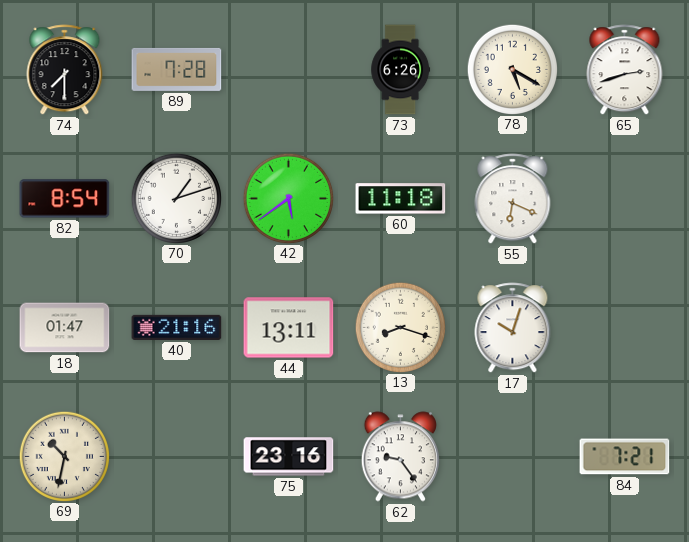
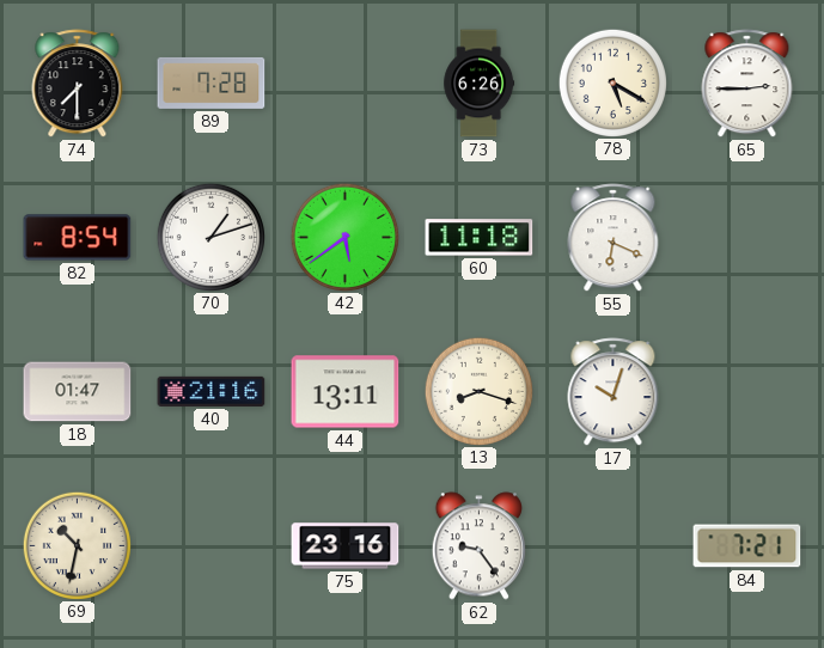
65: 2:42 -> 2:45 (747, 84)
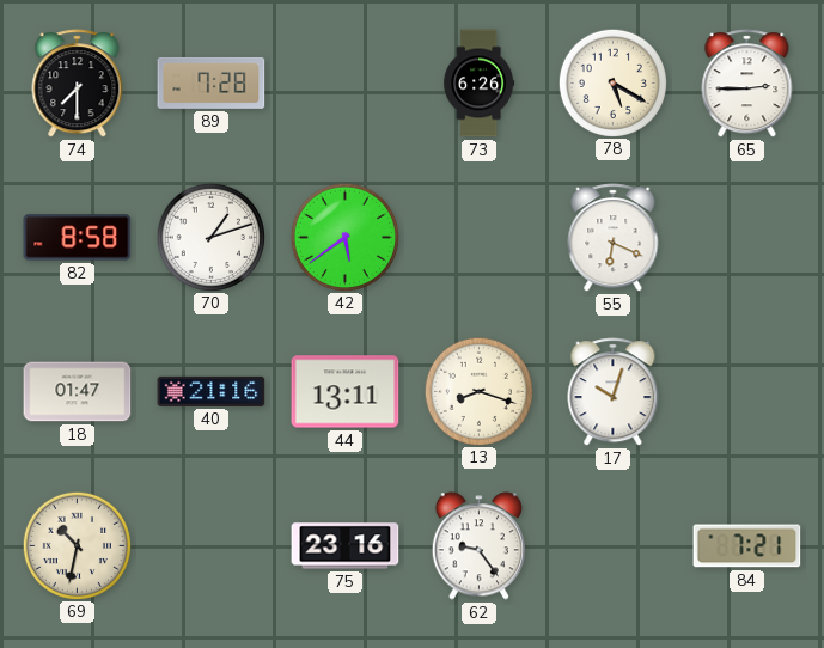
82: 8:54 -> 8:58 (78, 238)
60: 11:18 -> none (480, 238)
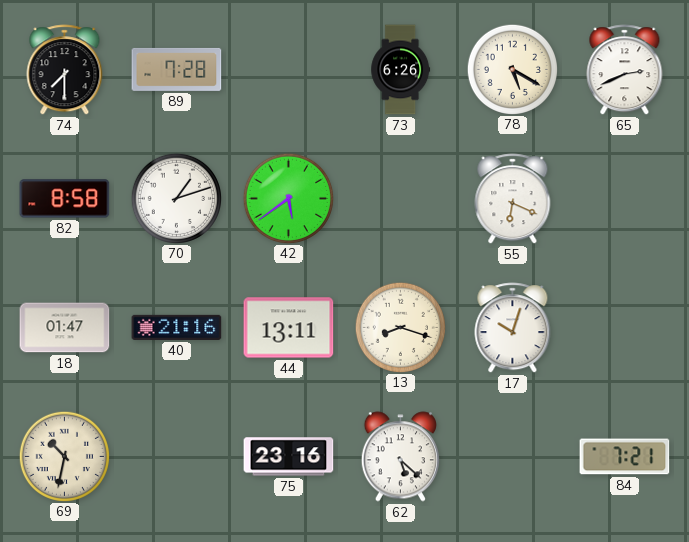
65: 2:45 -> 2:41 (625, 70)
62: 9:24 -> 5:22 (400, 457)
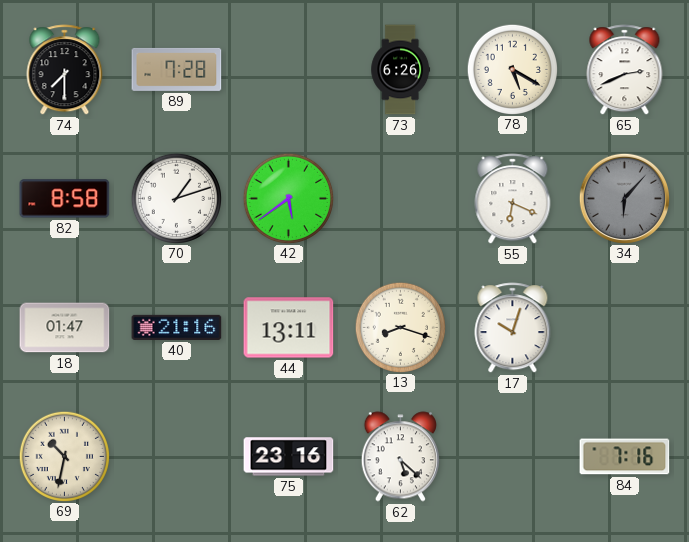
34: none -> 6:07 (624, 198)
84: 7:21 -> 7:16 (625, 457)
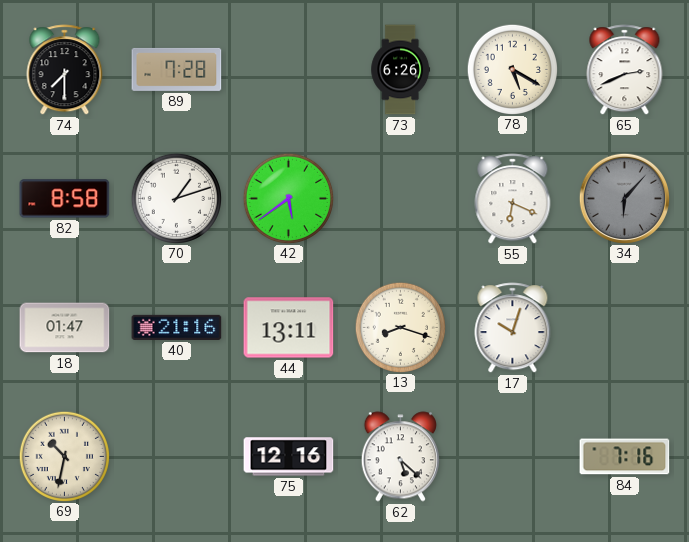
75: 23:16 -> 12:16 (289, 457)
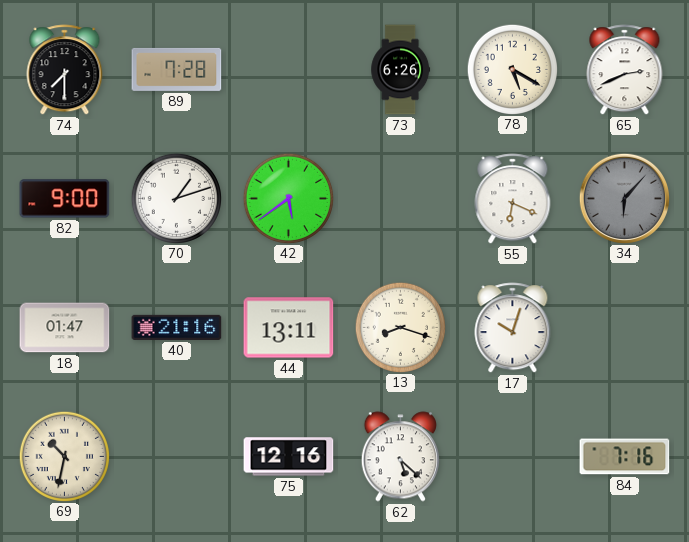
82: 8:58 -> 9:00 (65, 199)
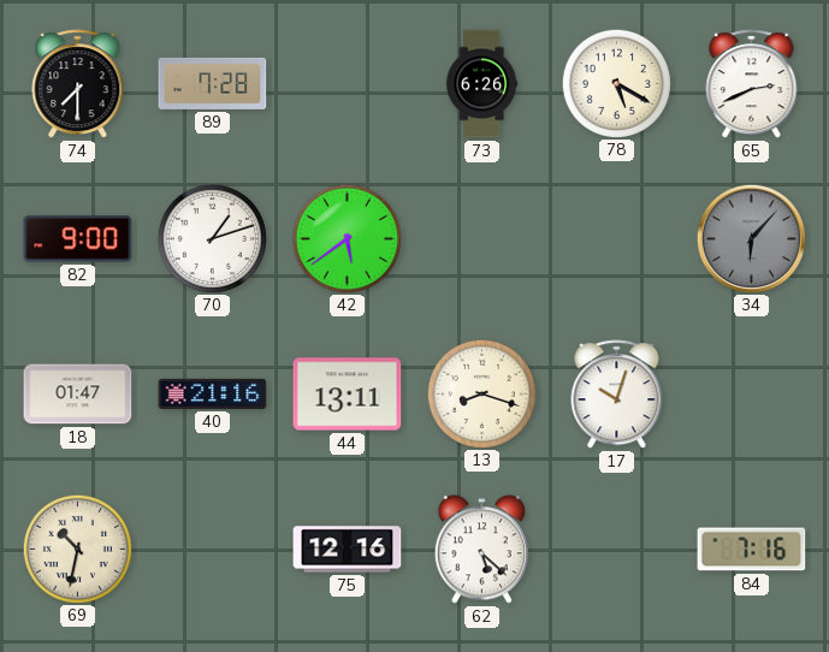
55: 6:19 -> none (513, 199)
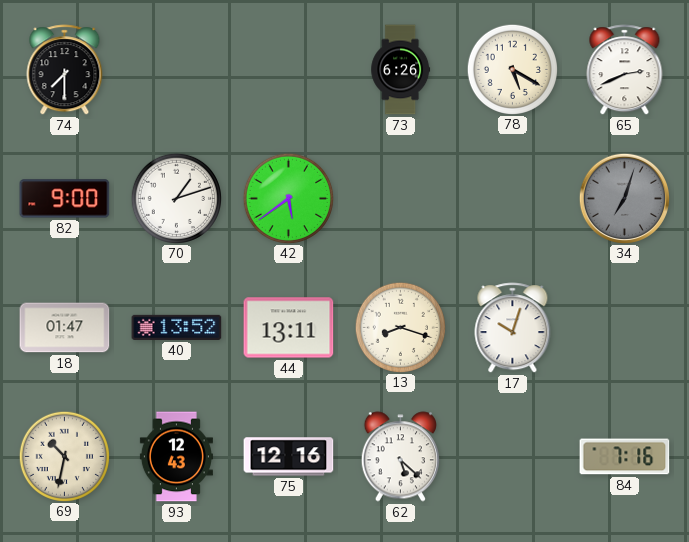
89: 7:28 -> none (213, 83)
34: 6:07 -> 7:03 (624, 198)
40: 21:16 -> 13:52 (177, 327)
93: none -> 12:43 (176, 457)
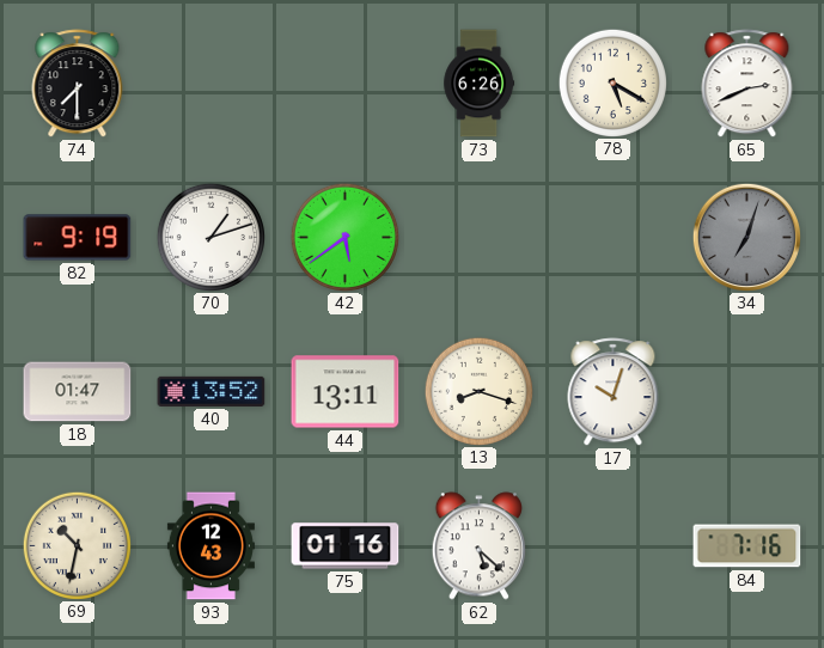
82: 9:00 -> 9:19 (78, 238)
75: 12:16 -> 01:16 (346, 546)
